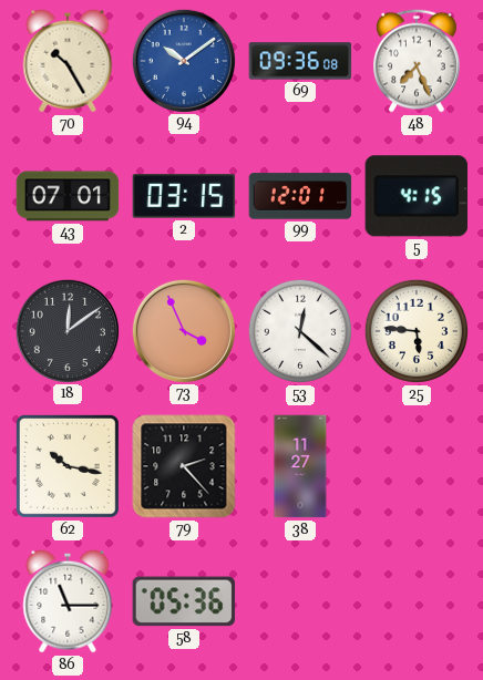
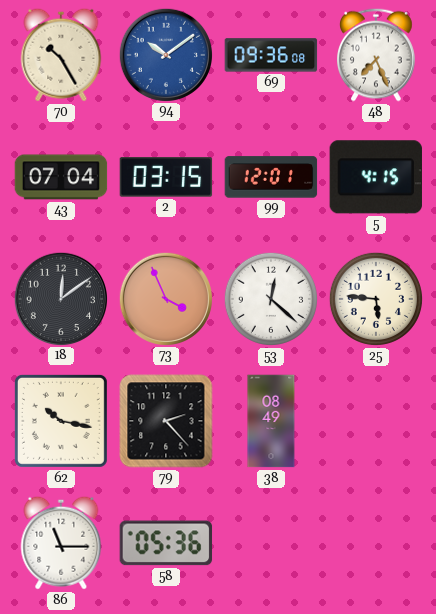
43: 07:01 -> 07:04 (61, 177)
38: 11:27 -> 08:49 (271, 421)
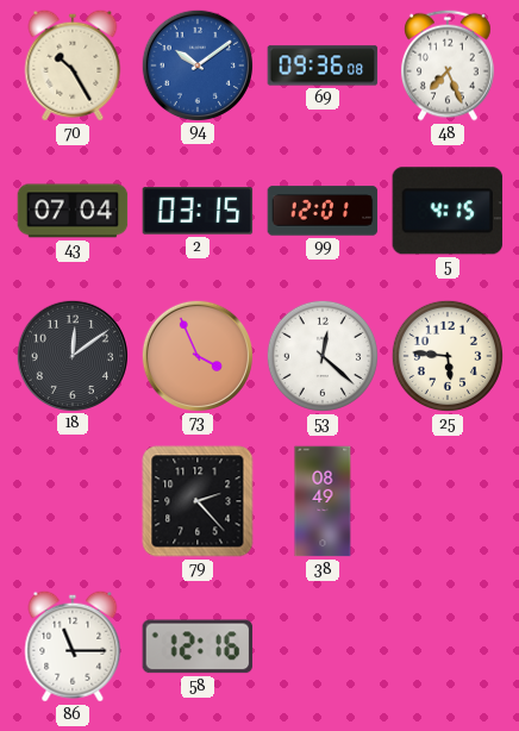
62: 10:17 -> none (61, 421)
58: 05:36 -> 12:16 (198, 646)
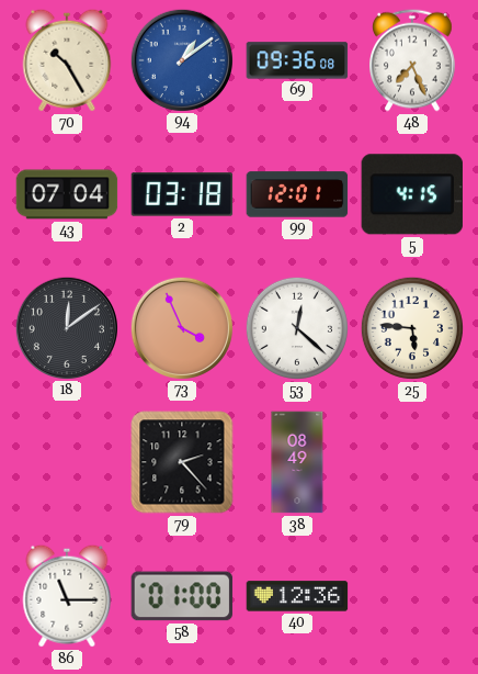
94: 10:09 -> 1:09 (181, 59)
2: 03:15 -> 03:18 (182, 194)
58: 12:16 -> 01:00 (182, 596)
40: none -> 12:36 (297, 596)
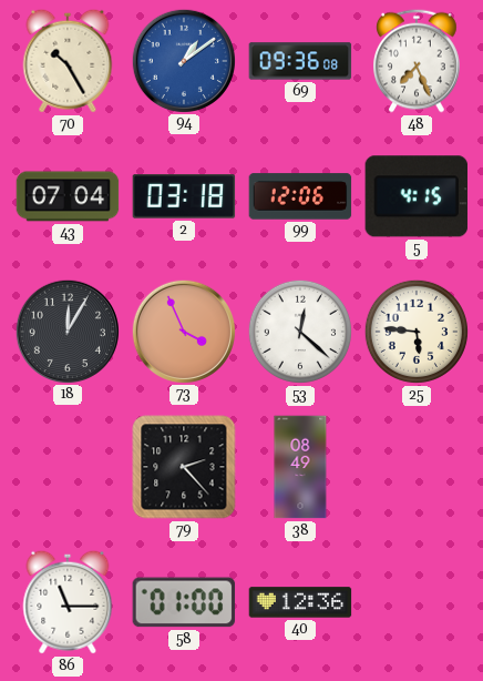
99: 12:01 -> 12:06 (300, 196)
18: 12:09 -> 12:05 (66, 331)
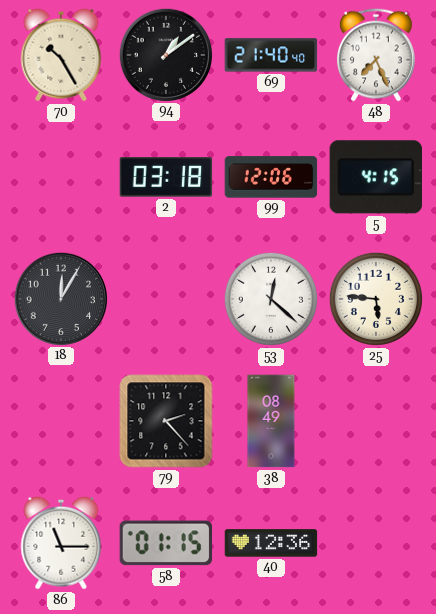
94 dial: blue -> black (165, 54)
69: 09:36 -> 21:40 (271, 55)
43: 07:04 -> none (68, 196)
73: 3:56 -> none (183, 331)
58: 01:00 -> 01:15 (166, 543)
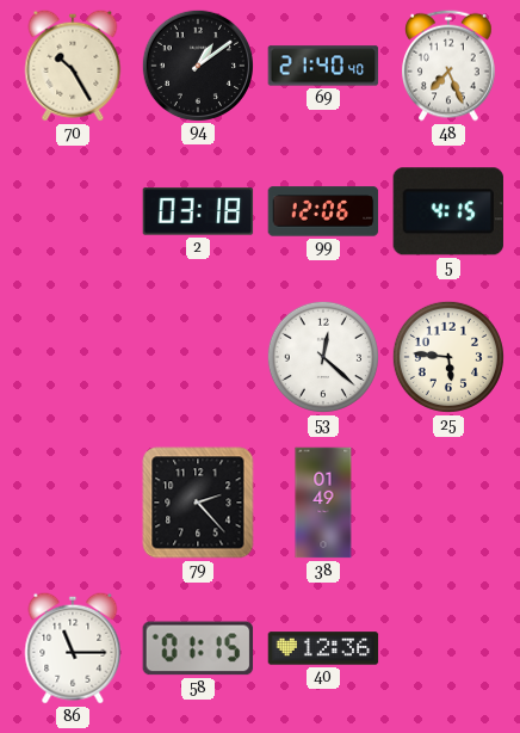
18: 12:05 -> none (60, 298)
38: 08:49 -> 01:49 (323, 503)
